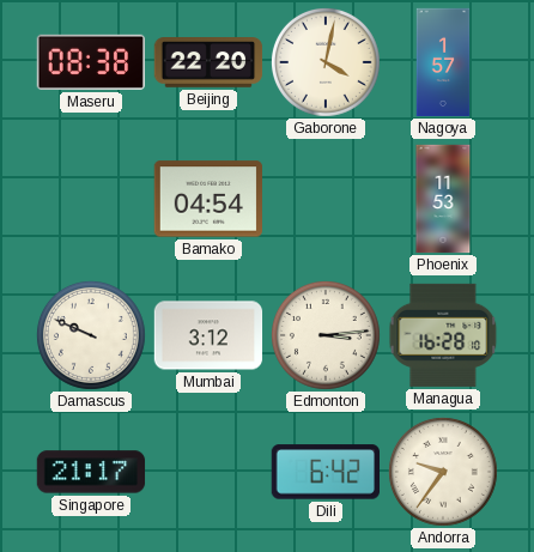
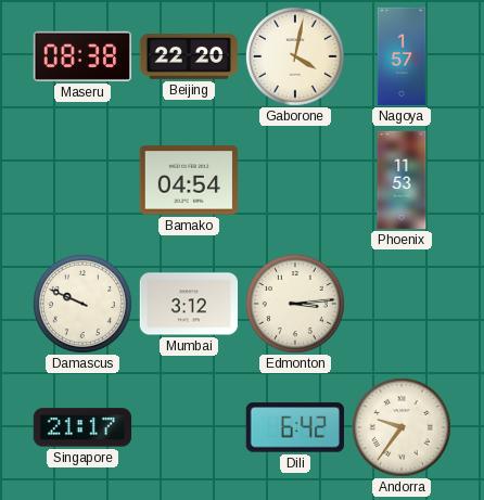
Managua: 16:28 -> none (443, 335)
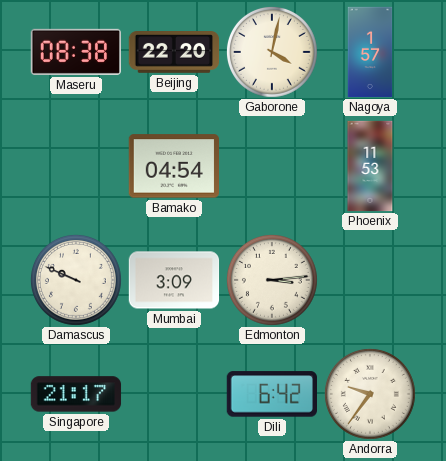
Mumbai: 3:12 -> 3:09 (174, 280)
